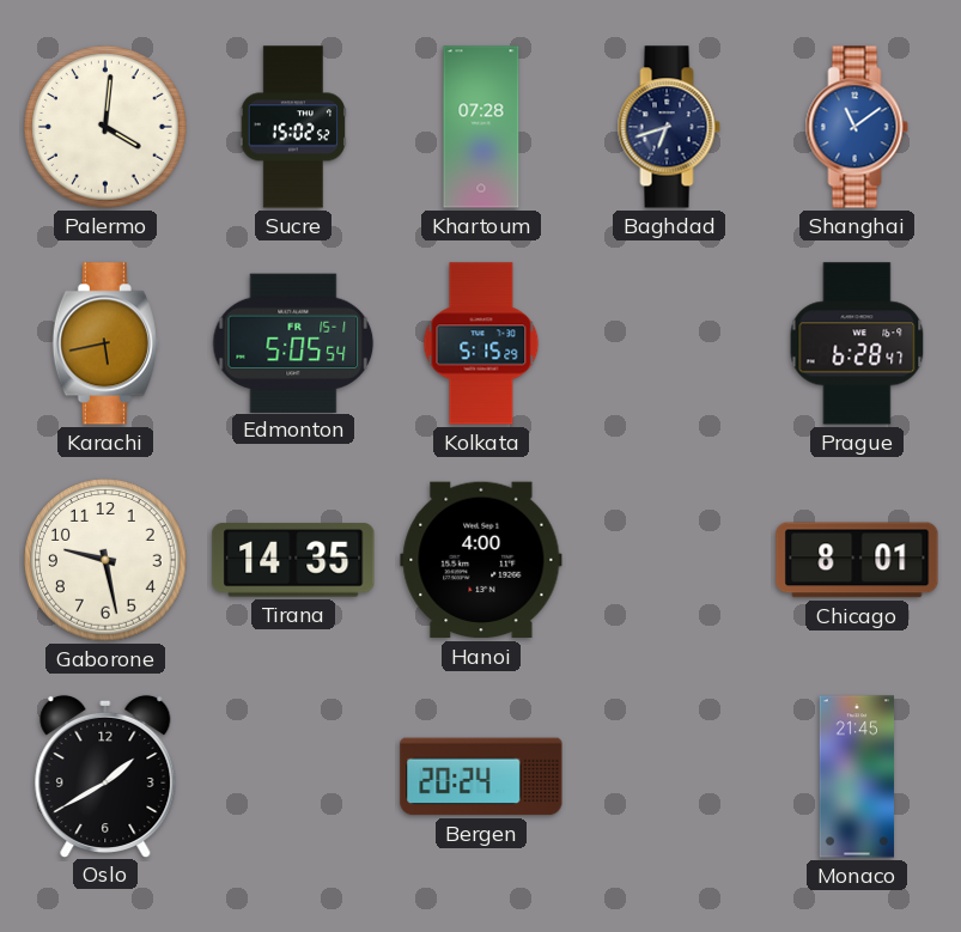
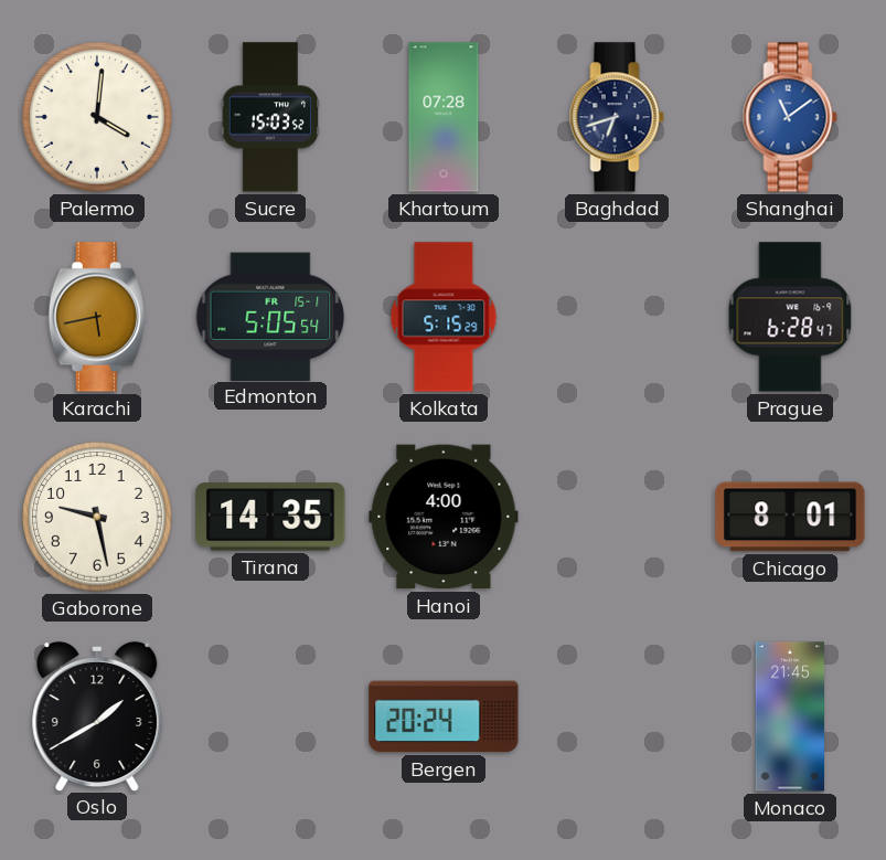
Sucre: 15:02 -> 15:03 (269, 117)
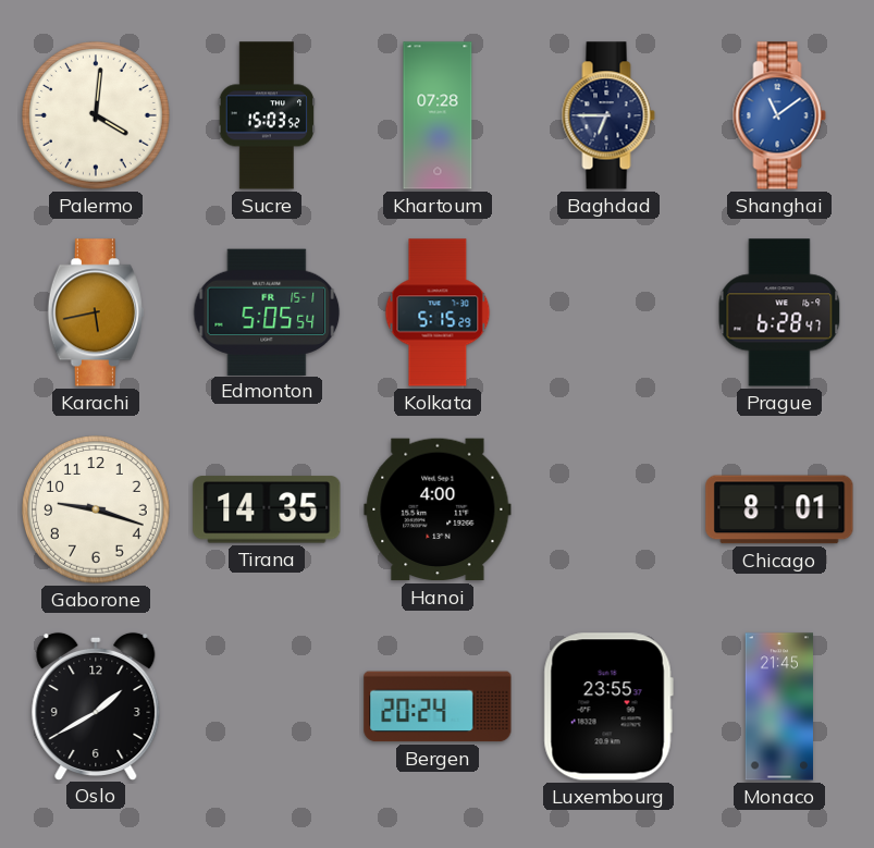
Baghdad: 6:42 -> 6:45 (608, 115)
Gaborone: 9:28 -> 9:18 (96, 509)
Luxembourg: none -> 23:55 (608, 706)
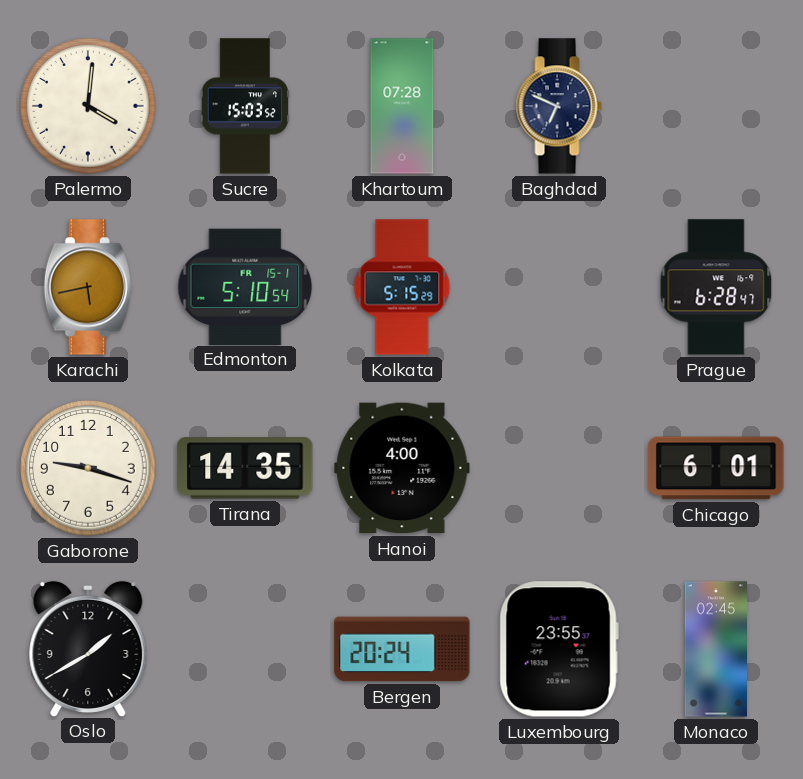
Baghdad: 6:45 -> 6:49 (559, 106)
Shanghai: 11:09 -> none (779, 115)
Edmonton: 5:05 -> 5:10 (245, 286)
Chicago: 8:01 -> 6:01 (716, 468)
Monaco: 21:45 -> 02:45 (716, 649)
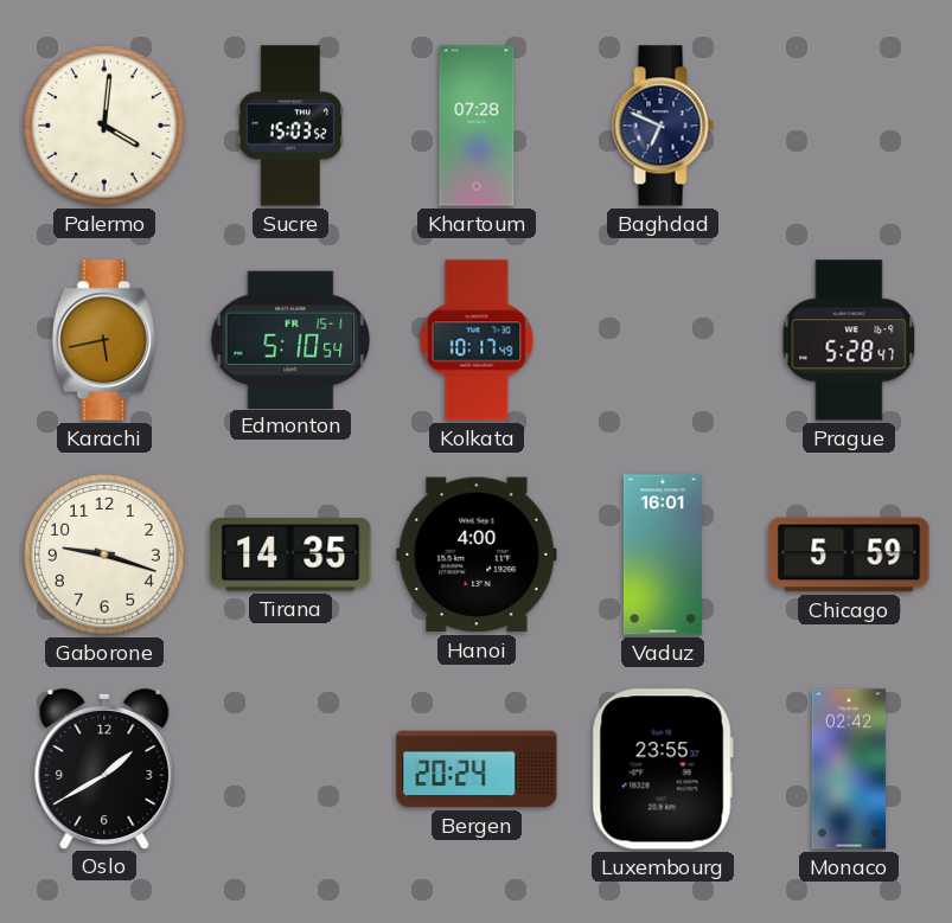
Kolkata: 5:15 -> 10:17 (477, 340)
Prague: 6:28 -> 5:28 (849, 340)
Vaduz: none -> 16:01 (663, 555)
Chicago: 6:01 -> 5:59 (849, 555)
Monaco: 02:45 -> 02:42 (849, 769)
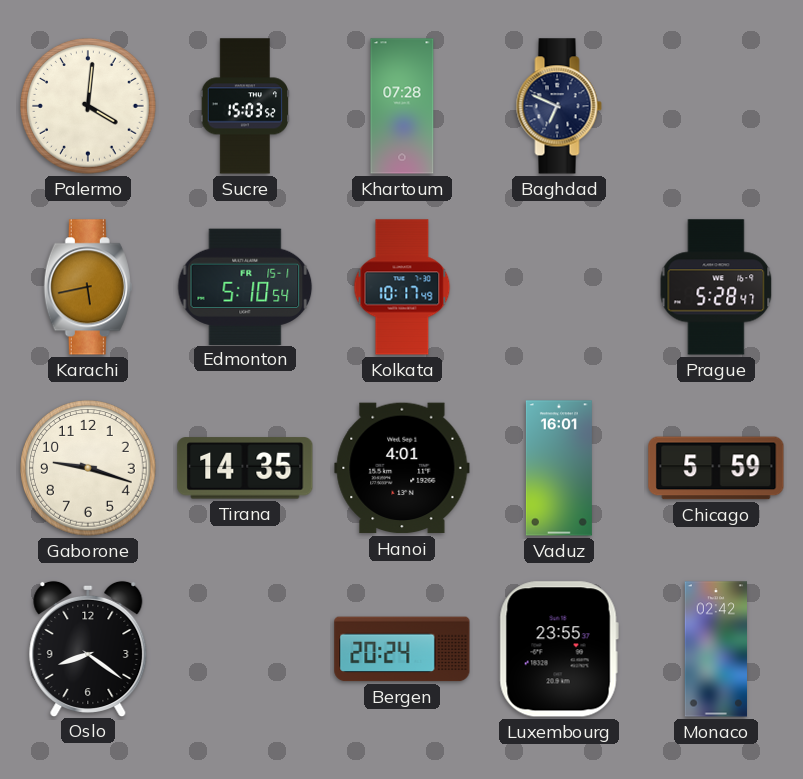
Hanoi: 4:00 -> 4:01 (402, 468)
Oslo: 1:40 -> 8:21 (88, 648)
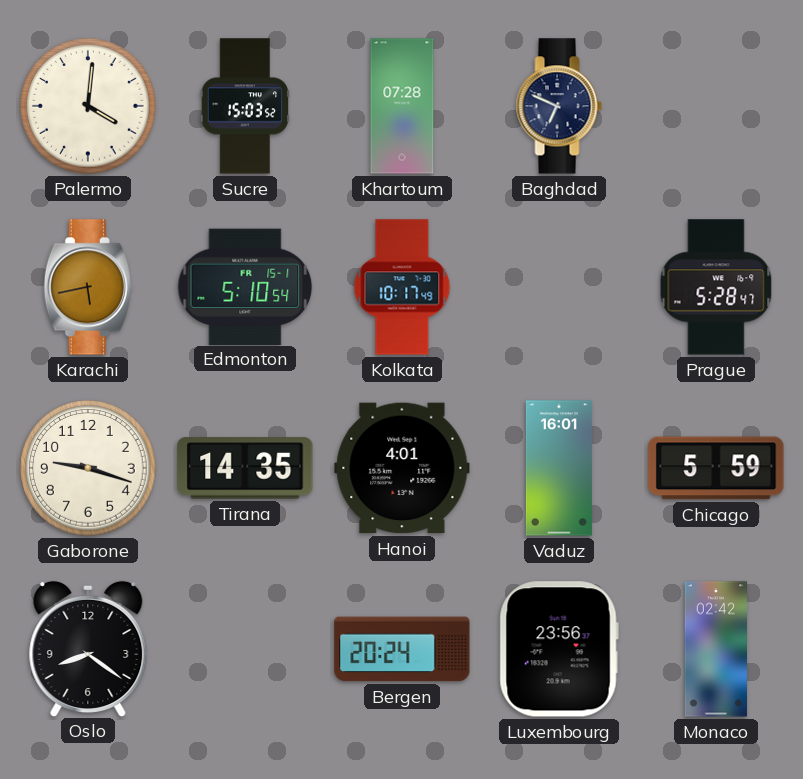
Luxembourg: 23:55 -> 23:56 (559, 649)
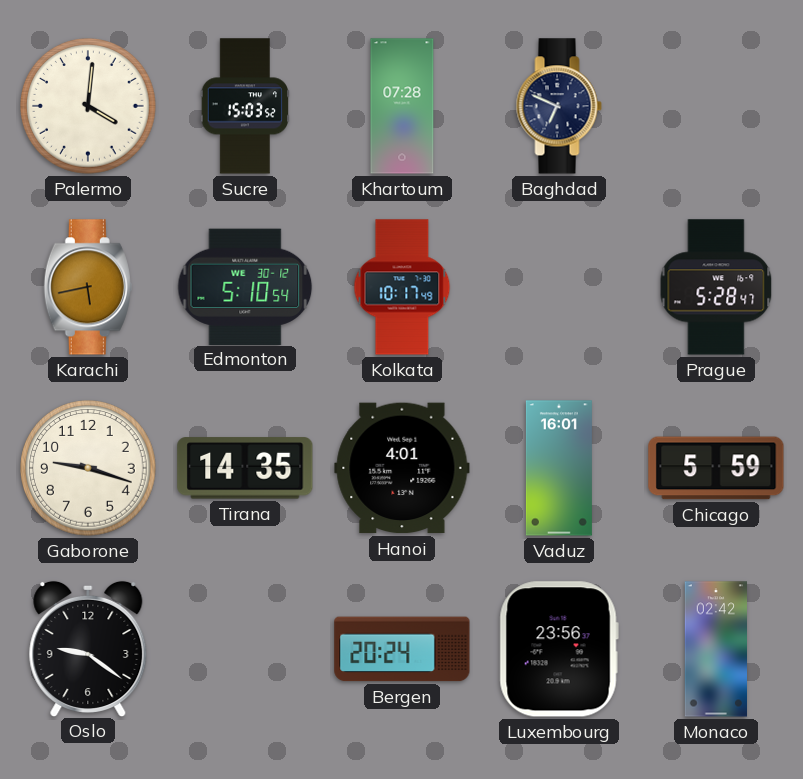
Edmonton date: FR 15-1 -> WE 30-12 (245, 286)
Oslo: 8:21 -> 9:21 (88, 648)
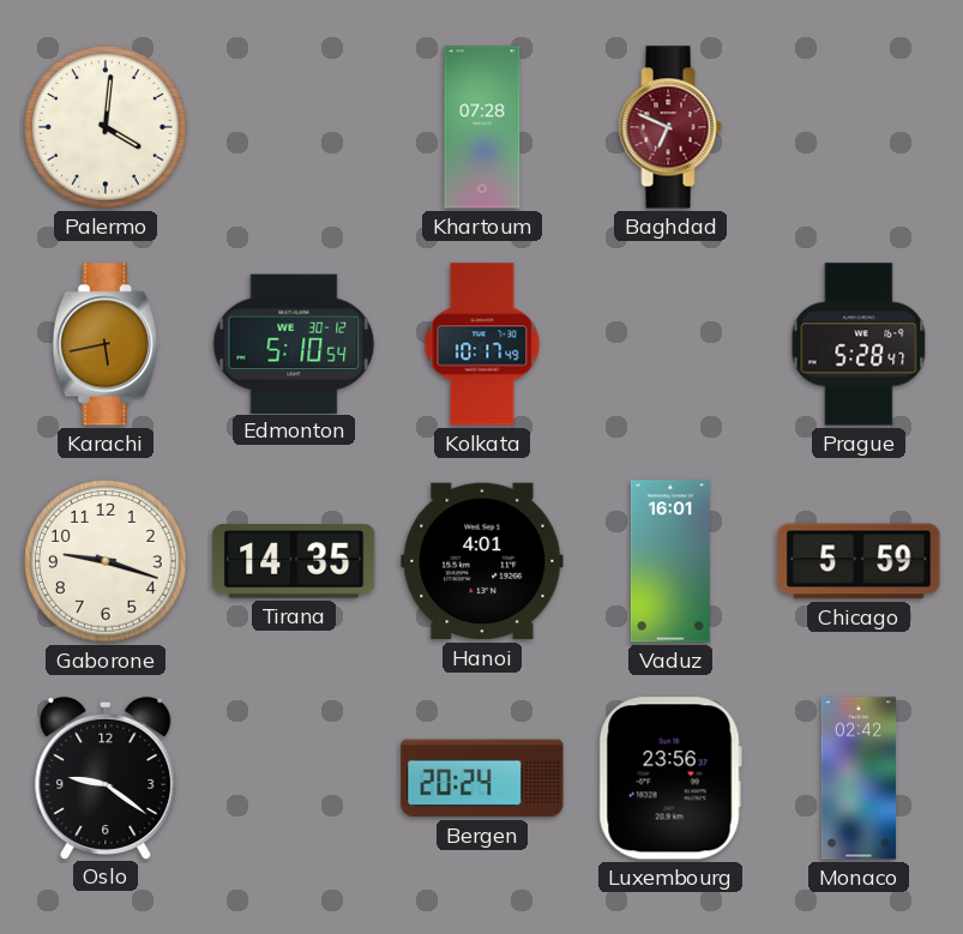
Sucre: 15:03 -> none (244, 106)
Baghdad dial: navy -> burgundy (670, 127)
